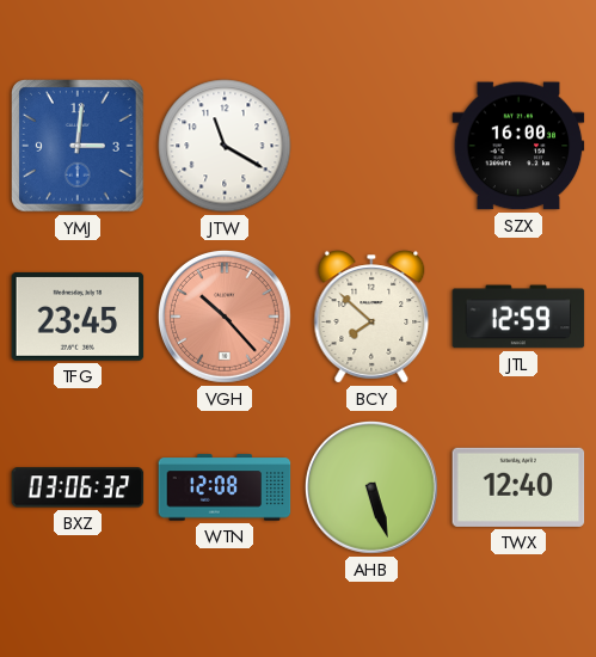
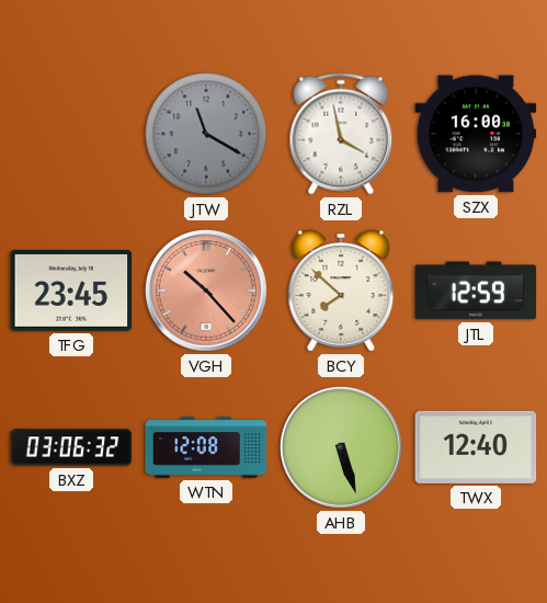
YMJ: 3:01 -> none (79, 147)
JTW dial: white -> grey (206, 134)
RZL: none -> 3:58 (341, 134)
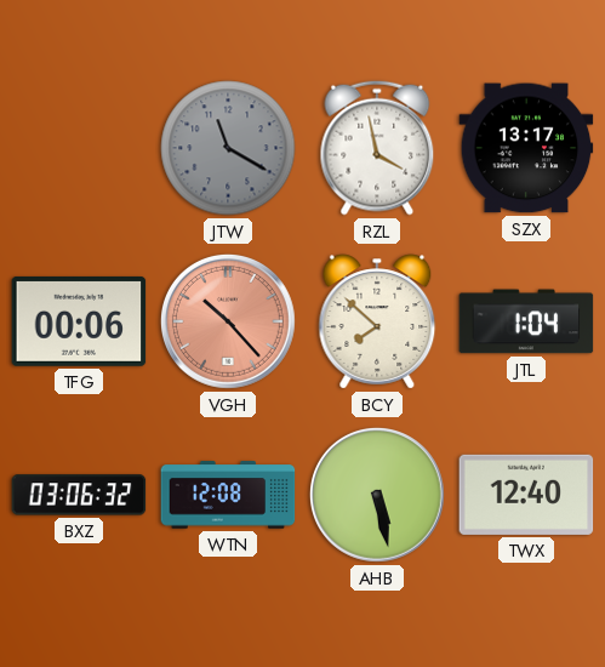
SZX: 16:00 -> 13:17 (526, 148)
TFG: 23:45 -> 00:06 (79, 321)
JTL: 12:59 -> 1:04 (526, 321)
AHB: 5:27 -> 5:28 (377, 495)
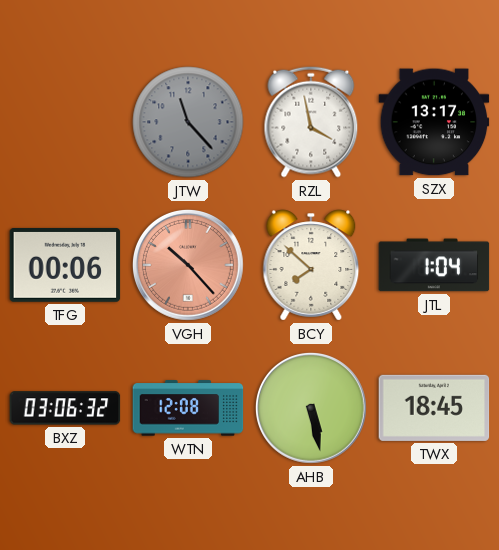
JTW: 11:20 -> 11:23 (188, 122)
TWX: 12:40 -> 18:45 (434, 408)
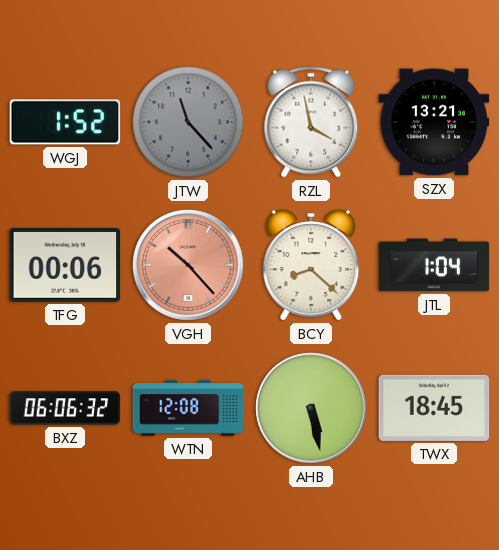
WGJ: none -> 1:52 (65, 122)
SZX: 13:17 -> 13:21 (434, 122)
BCY: 7:52 -> 8:22 (311, 265)
BXZ: 03:06 -> 06:06 (65, 408)
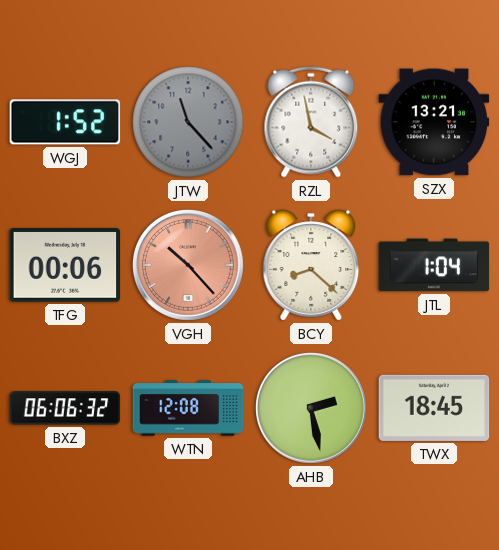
AHB: 5:28 -> 2:28 (311, 408)
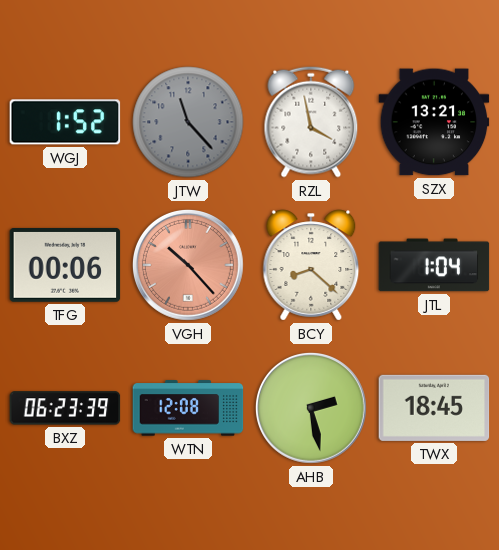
BXZ: 06:06 -> 06:23 (65, 408)
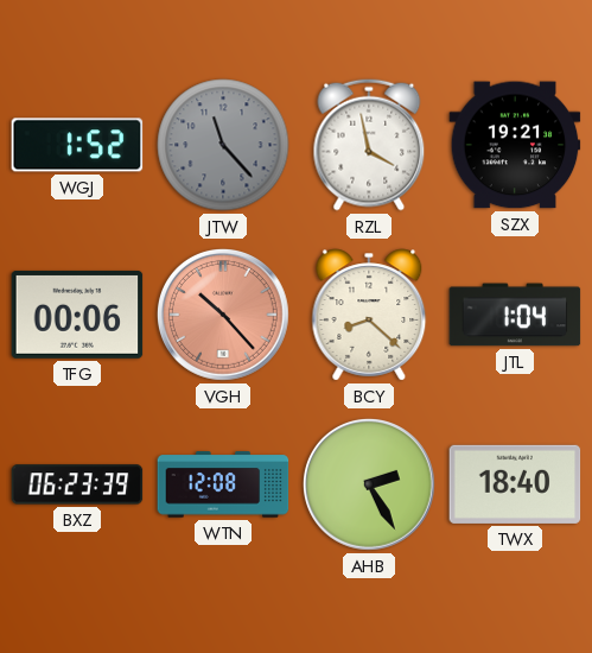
SZX: 13:21 -> 19:21 (515, 145)
AHB: 2:28 -> 2:25 (369, 484)
TWX: 18:45 -> 18:40 (515, 484)
